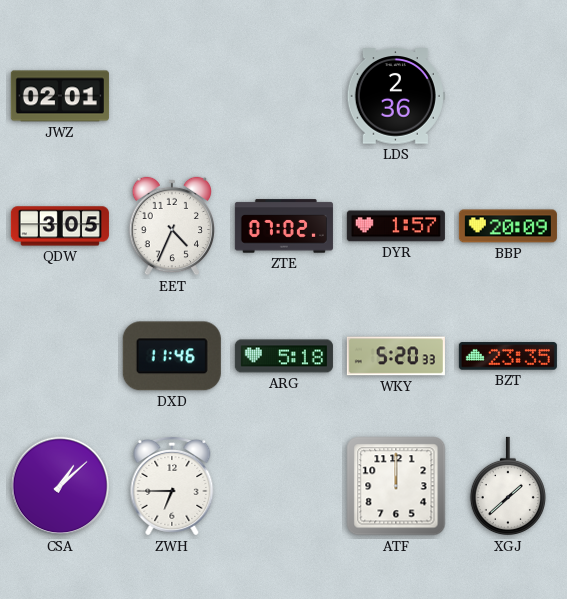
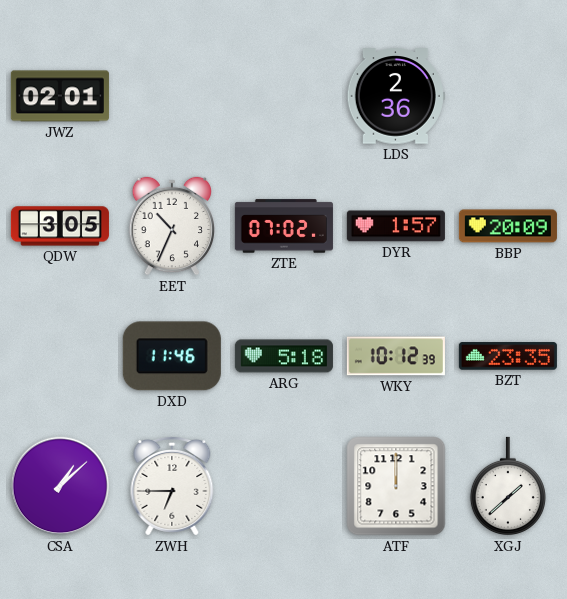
EET: 4:34 -> 10:34 (172, 226)
WKY: 5:20 -> 10:12 (396, 356)
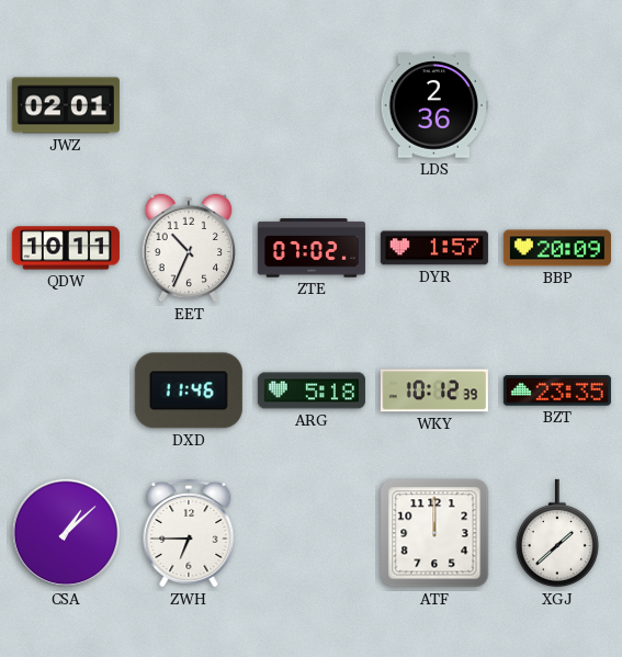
QDW: 3:05 -> 10:11 (66, 248)
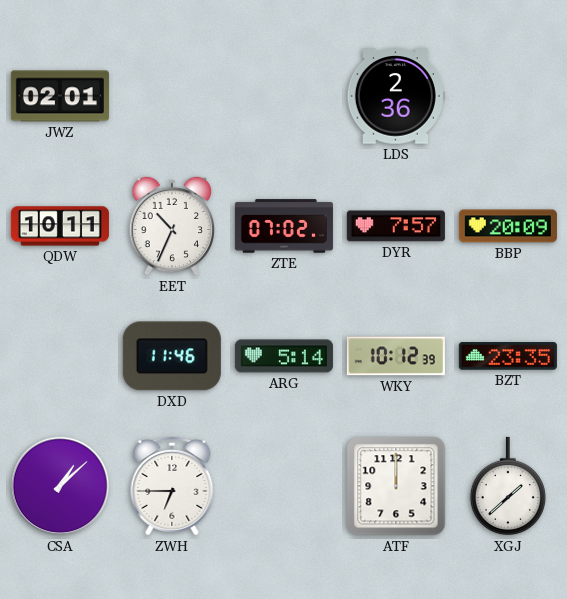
DYR: 1:57 -> 7:57 (396, 226)
ARG: 5:18 -> 5:14 (284, 356)
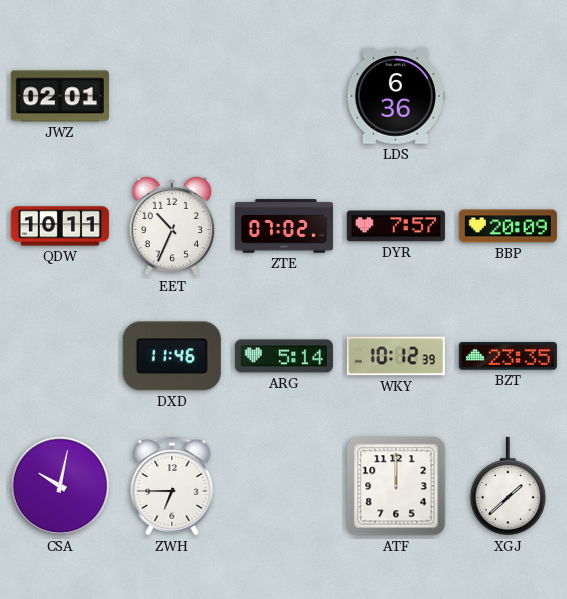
LDS: 2:36 -> 6:36 (396, 96)
CSA: 1:08 -> 10:02 (60, 486)
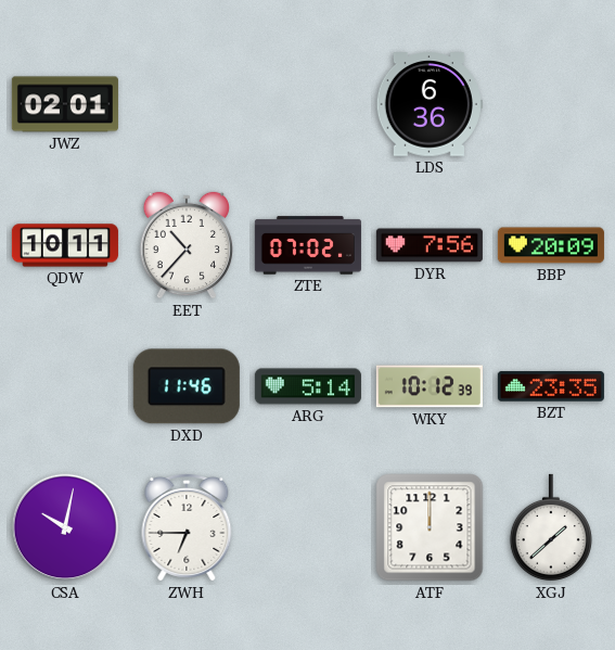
EET: 10:34 -> 10:37 (187, 245)
DYR: 7:57 -> 7:56 (430, 245)
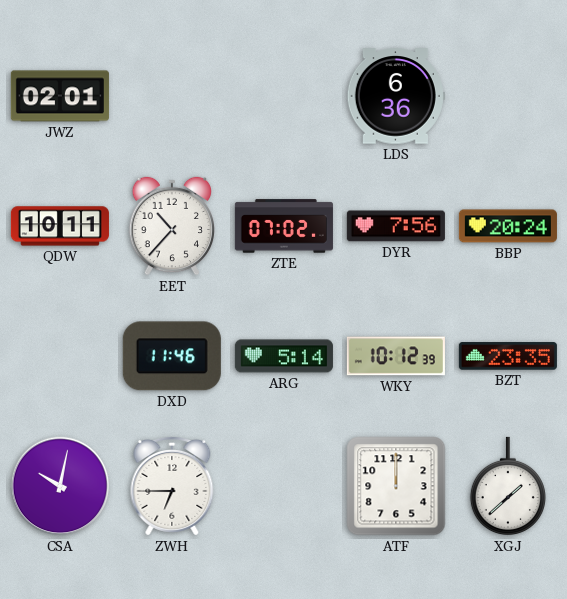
BBP: 20:09 -> 20:24 (508, 226)
